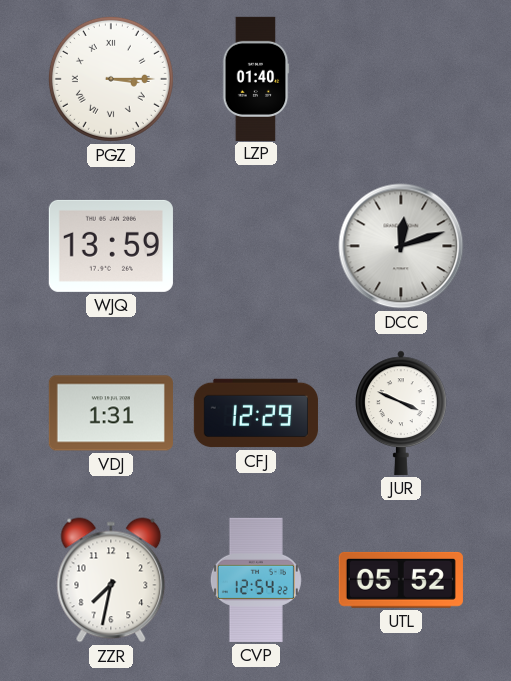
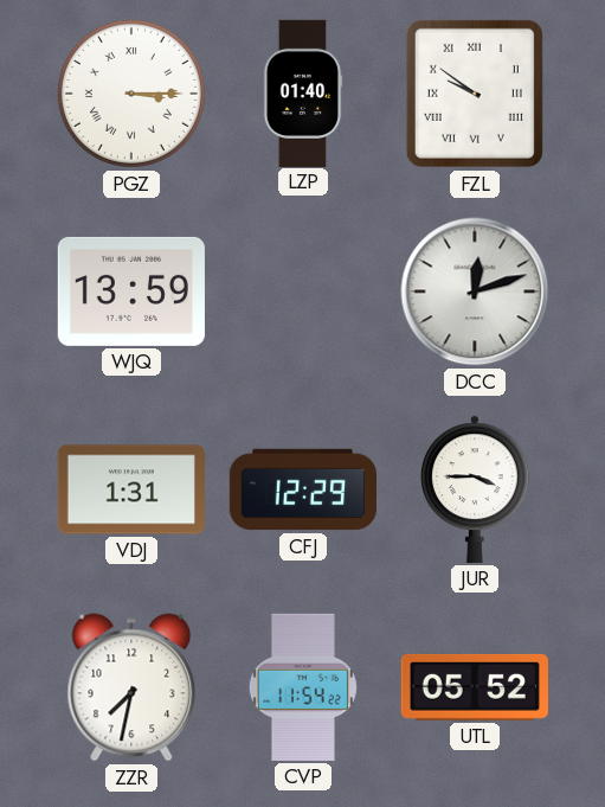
FZL: none -> 9:51 (475, 94)
JUR: 3:49 -> 3:45 (476, 489)
CVP: 12:54 -> 11:54 (303, 687)
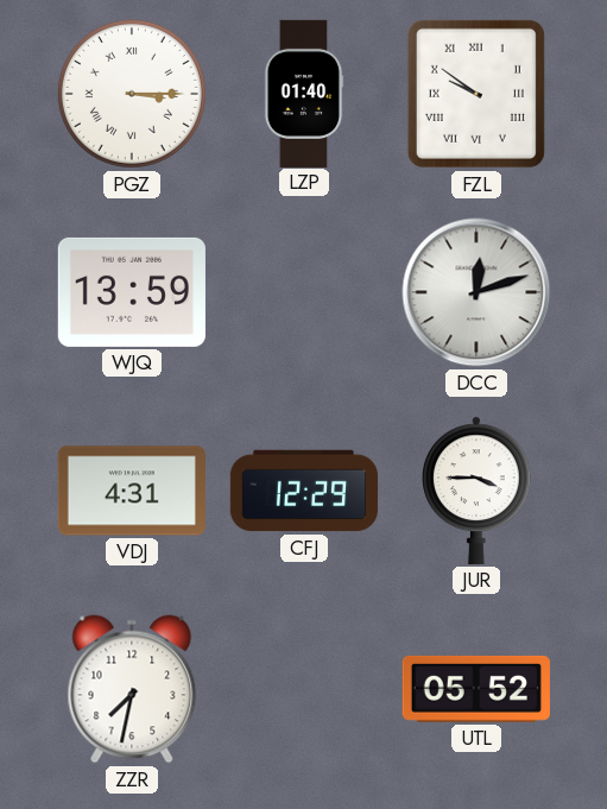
VDJ: 1:31 -> 4:31 (132, 491)
CVP: 11:54 -> none (303, 687)
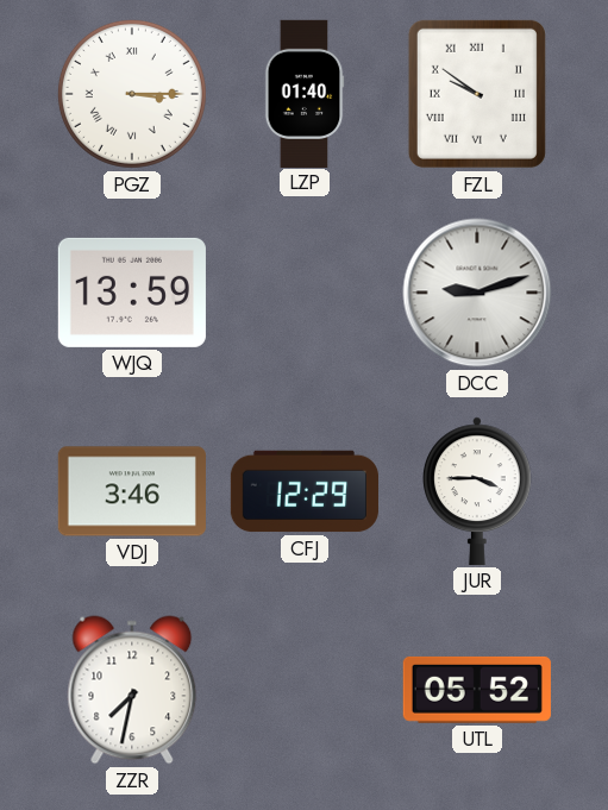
DCC: 12:12 -> 9:12 (477, 293)
VDJ: 4:31 -> 3:46 (132, 491)
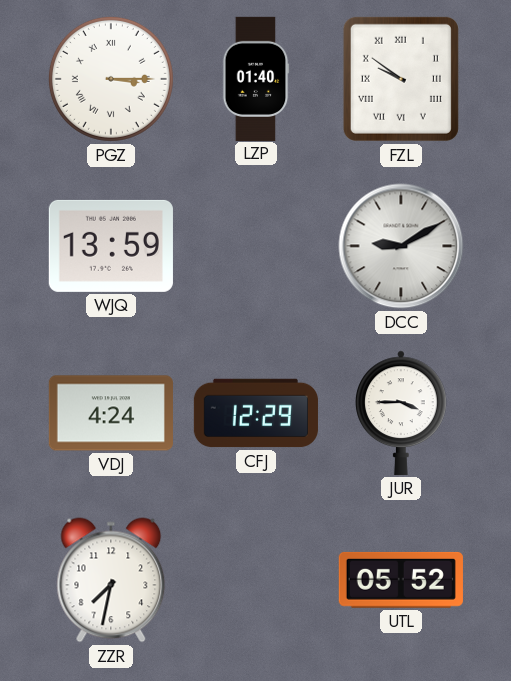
DCC: 9:12 -> 9:10 (401, 246)
VDJ: 3:46 -> 4:24 (111, 413)
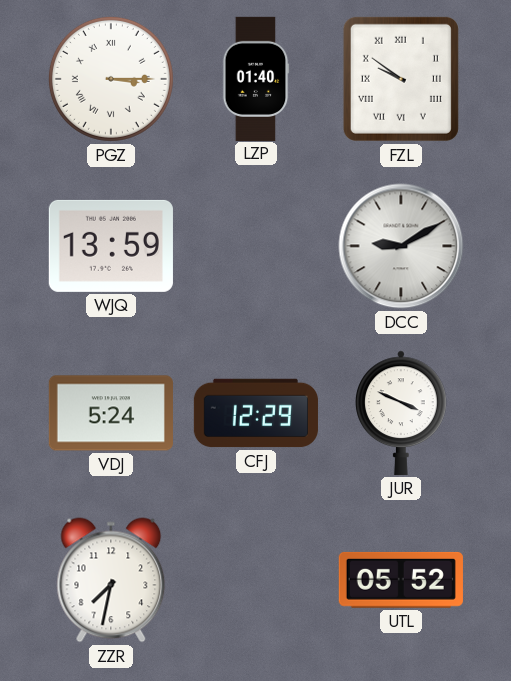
VDJ: 4:24 -> 5:24 (111, 413)
JUR: 3:45 -> 3:49 (402, 413)
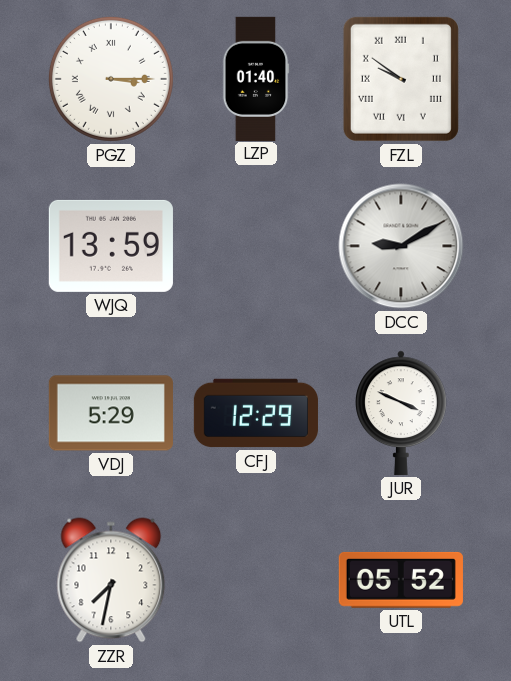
VDJ: 5:24 -> 5:29 (111, 413)
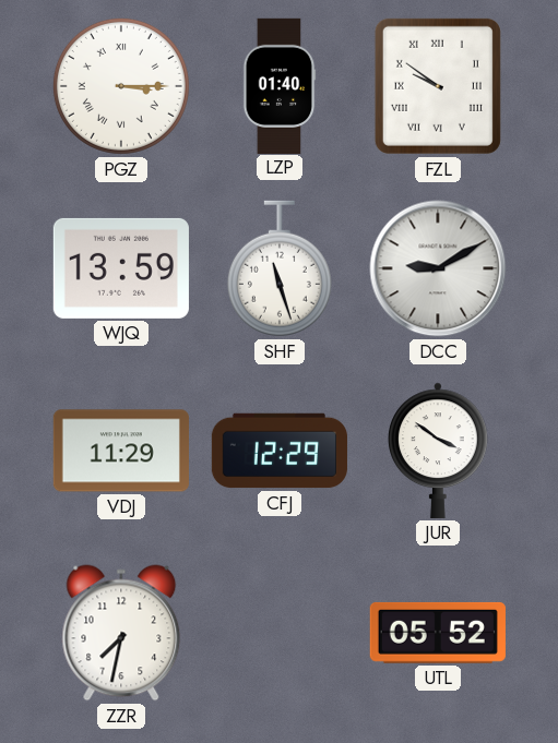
SHF: none -> 11:27 (280, 268)
VDJ: 5:29 -> 11:29 (121, 451)
JUR: 3:49 -> 3:51 (439, 451)
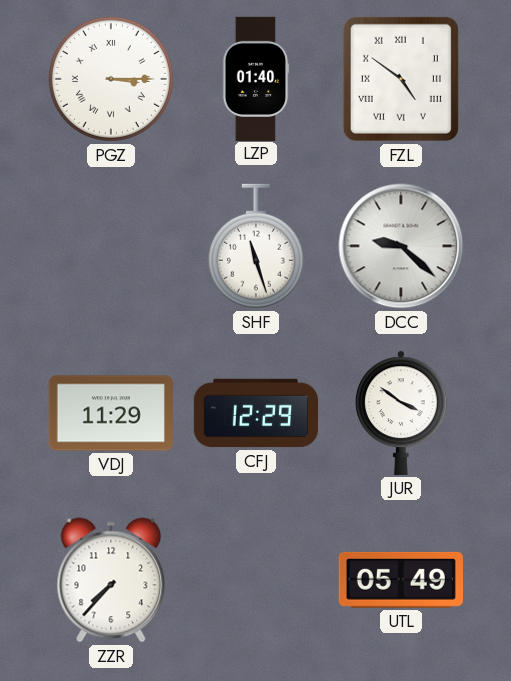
FZL: 9:51 -> 4:51 (401, 79)
WJQ: 13:59 -> none (121, 268)
DCC: 9:10 -> 9:22 (401, 246)
ZZR: 7:32 -> 7:37 (111, 580)
UTL: 05:52 -> 05:49 (401, 580)
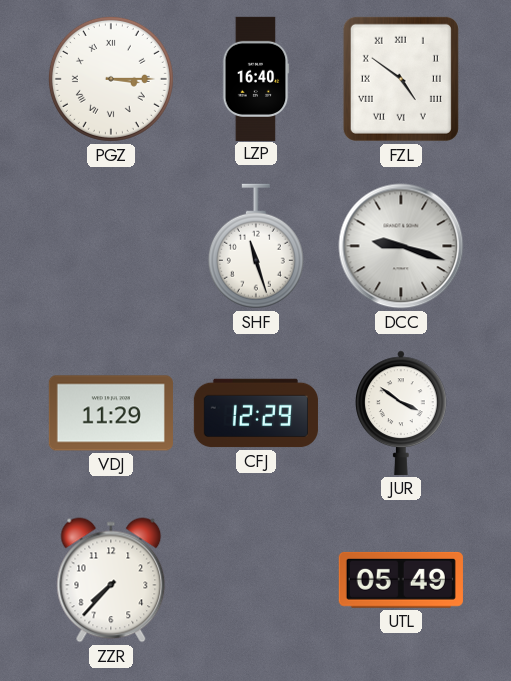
LZP: 01:40 -> 16:40 (256, 78)
DCC: 9:22 -> 9:18 (401, 246)
